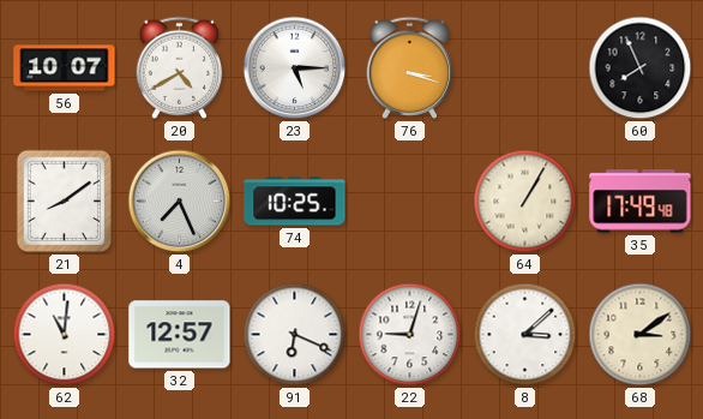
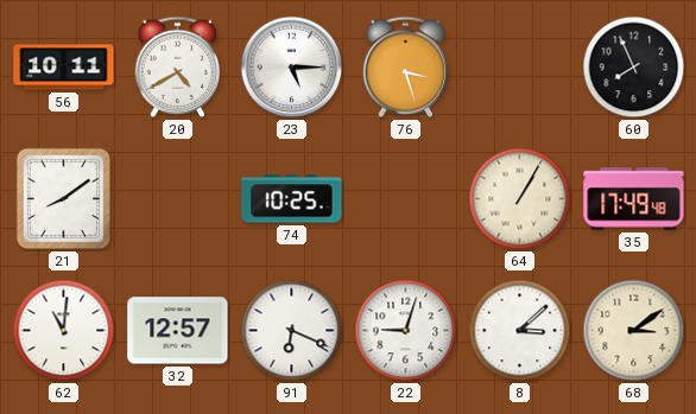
56: 10:07 -> 10:11 (64, 68)
76: 3:18 -> 3:27 (406, 66)
4: 7:26 -> none (180, 202)
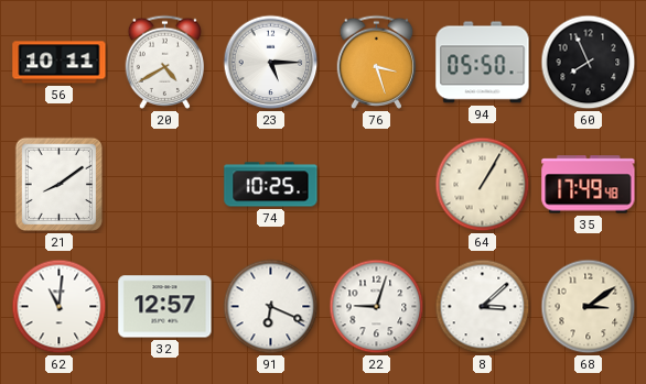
94: none -> 05:50 (483, 63)
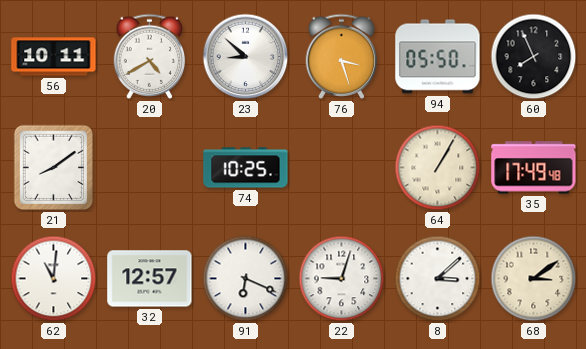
23: 5:15 -> 8:52 (246, 57)
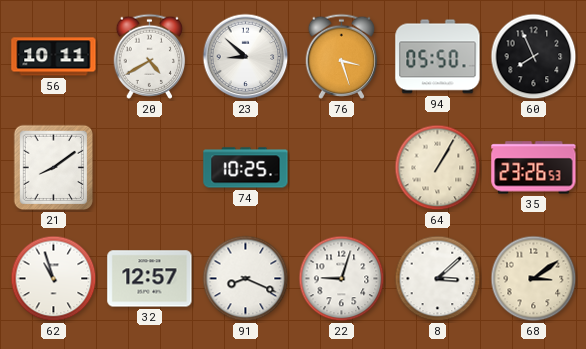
35: 17:49 -> 23:26 (534, 168)
62: 11:01 -> 10:57 (54, 279)
91: 6:19 -> 8:19 (246, 279)
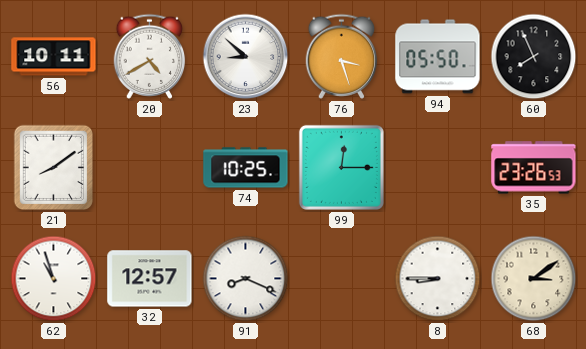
99: none -> 12:15 (341, 167)
64: 1:05 -> none (438, 168)
22: 9:03 -> none (342, 279)
8: 3:08 -> 8:45 (438, 279)
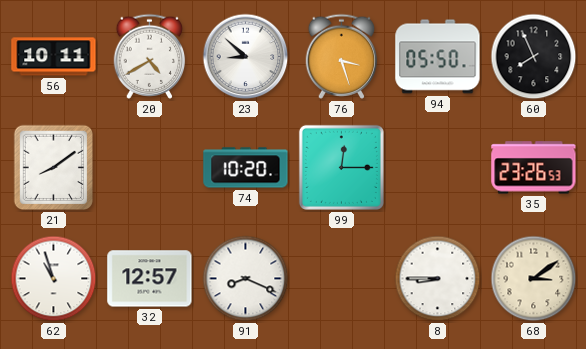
74: 10:25 -> 10:20 (246, 168)
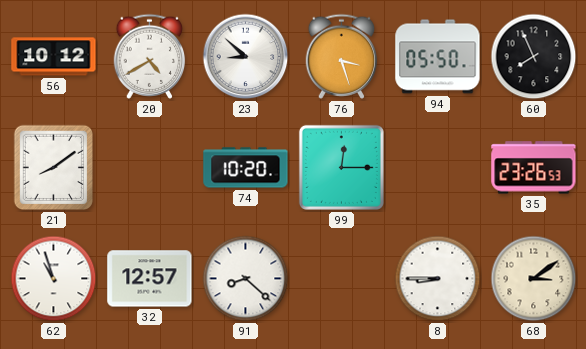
56: 10:11 -> 10:12 (54, 57)
91: 8:19 -> 8:22 (246, 279)
